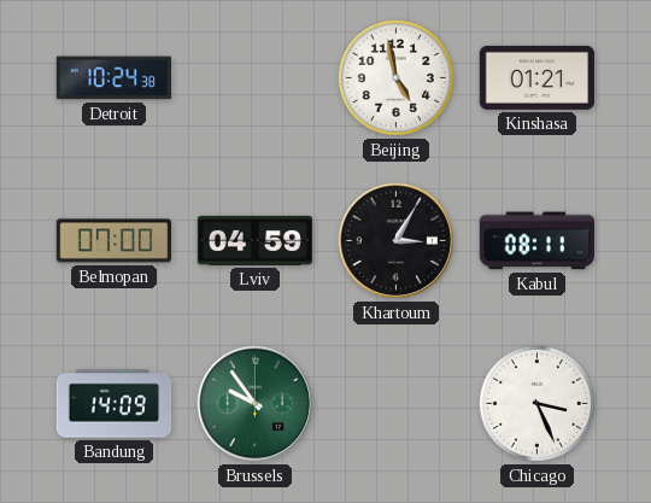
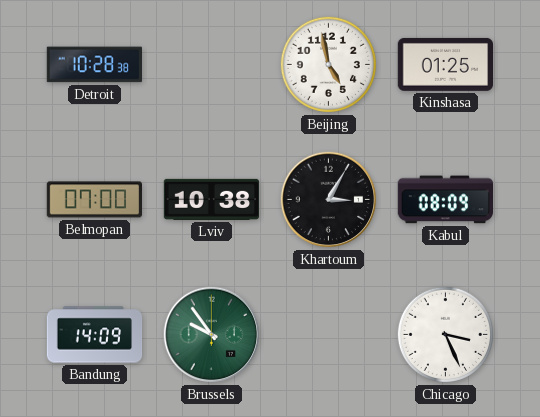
Detroit: 10:24 -> 10:28 (94, 65)
Kinshasa: 01:21 -> 01:25 (445, 64)
Lviv: 04:59 -> 10:38 (212, 199)
Kabul: 08:11 -> 08:09 (445, 200)
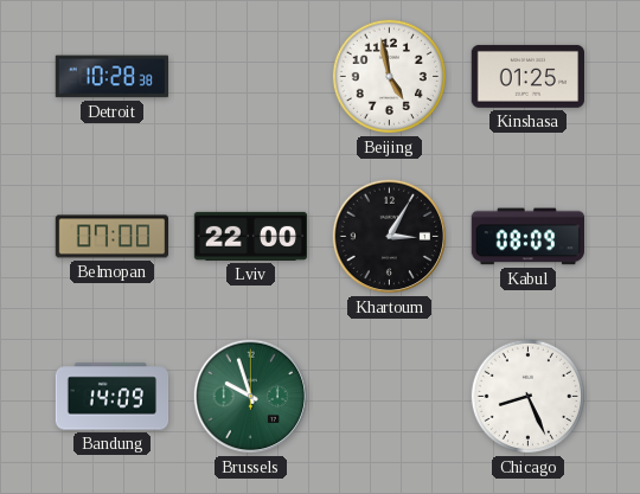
Lviv: 10:38 -> 22:00 (251, 236)
Brussels: 9:54 -> 9:57 (251, 397)
Chicago: 3:26 -> 8:26 (527, 396)
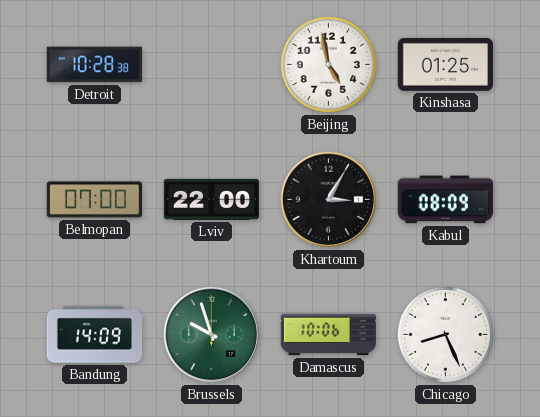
Damascus: none -> 10:06 (329, 335)
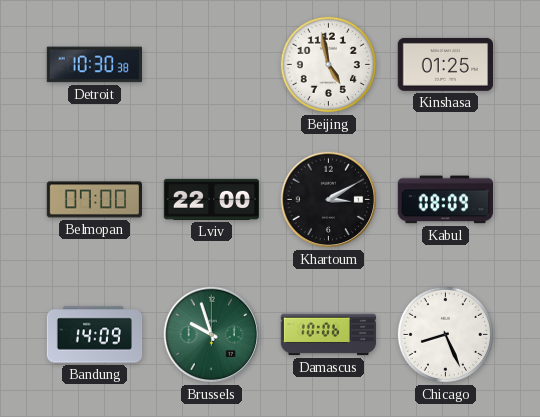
Detroit: 10:28 -> 10:30 (94, 65)
Khartoum: 3:05 -> 3:10 (329, 200)
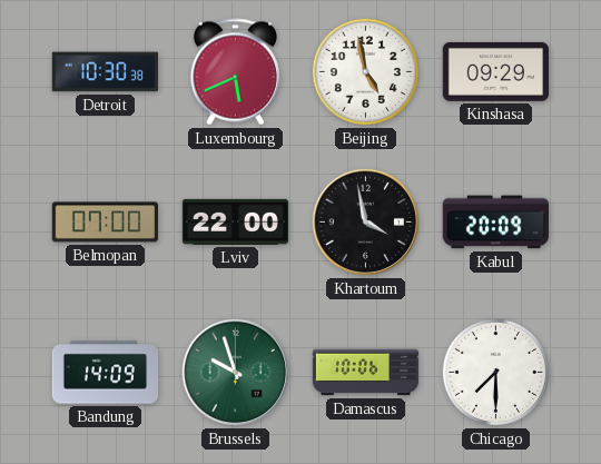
Luxembourg: none -> 5:41 (235, 72)
Kinshasa: 01:25 -> 09:29 (495, 71)
Khartoum: 3:10 -> 3:58 (366, 223)
Kabul: 08:09 -> 20:09 (495, 223)
Chicago: 8:26 -> 7:30 (495, 372)
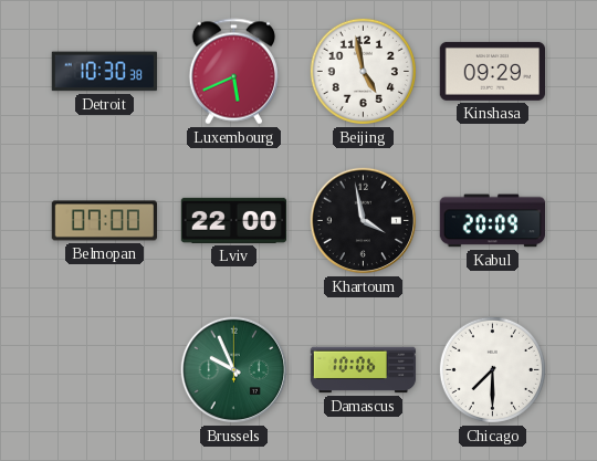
Bandung: 14:09 -> none (106, 373)
Brussels: 9:57 -> 9:56 (234, 370)
